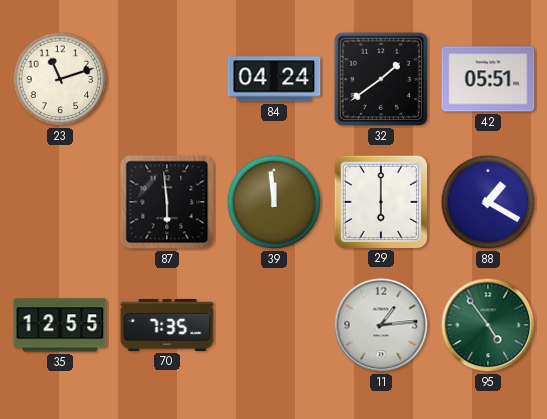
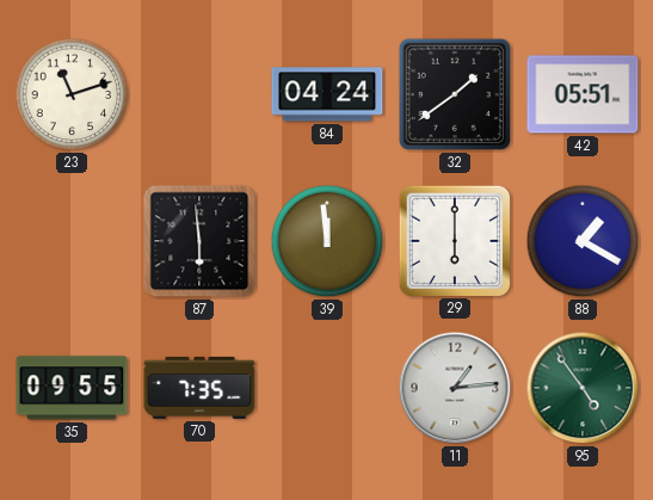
35: 12:55 -> 09:55 (72, 388)
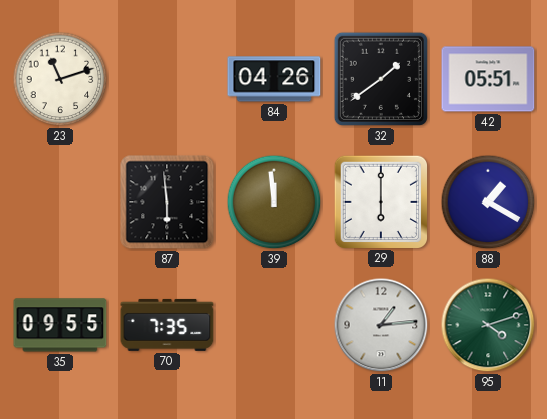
84: 04:24 -> 04:26 (274, 79)
95: 4:54 -> 4:12 (488, 325)
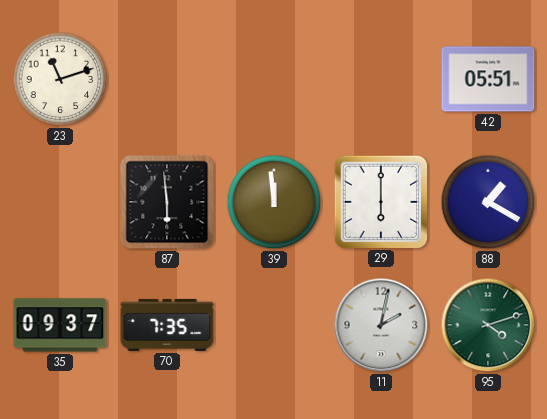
84: 04:26 -> none (274, 79)
32: 1:39 -> none (381, 79)
35: 09:55 -> 09:37 (60, 325)
11: 1:14 -> 2:02 (381, 325)
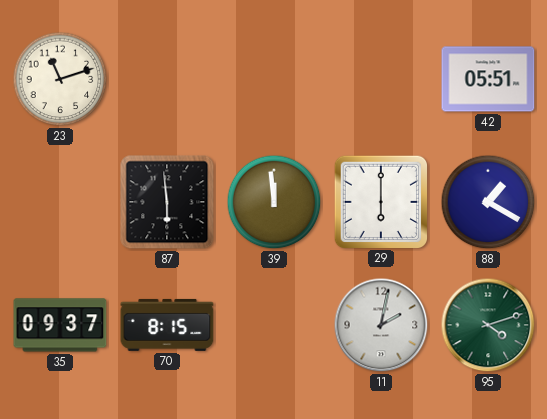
70: 7:35 -> 8:15 (167, 325)
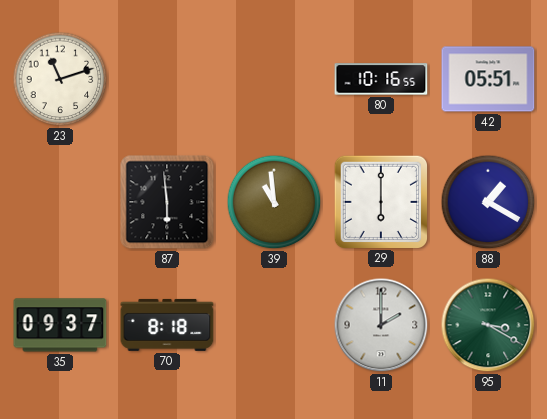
80: none -> 10:16 (381, 79)
39: 11:59 -> 10:59 (274, 202)
70: 8:15 -> 8:18 (167, 325)
11: 2:02 -> 2:00 (381, 325)
95: 4:12 -> 3:20 (488, 325)
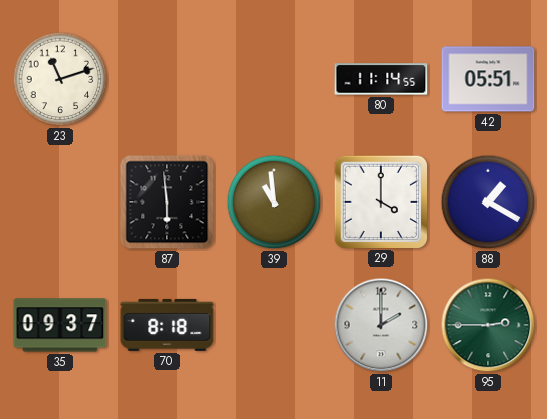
80: 10:16 -> 11:14 (381, 79)
29: 6:00 -> 4:00 (380, 201)
95: 3:20 -> 2:45 (488, 325)
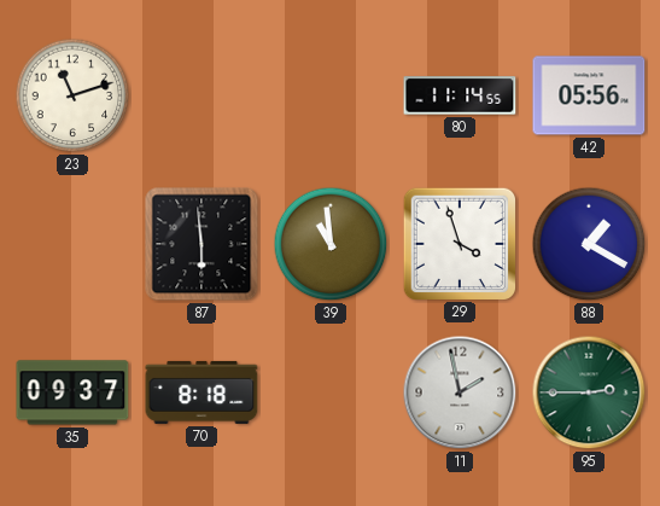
42: 05:51 -> 05:56 (589, 95)
29: 4:00 -> 3:57 (459, 243)
11: 2:00 -> 1:58 (460, 392)
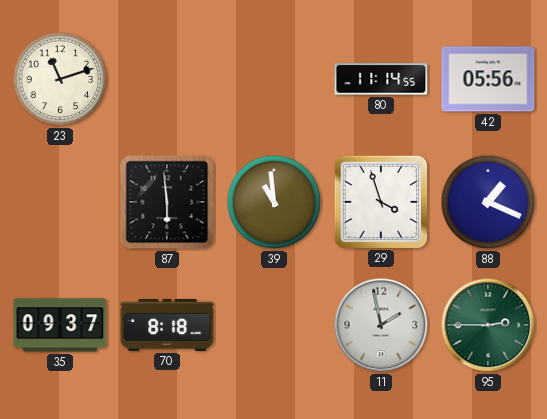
88: 1:20 -> 1:19 (488, 202)
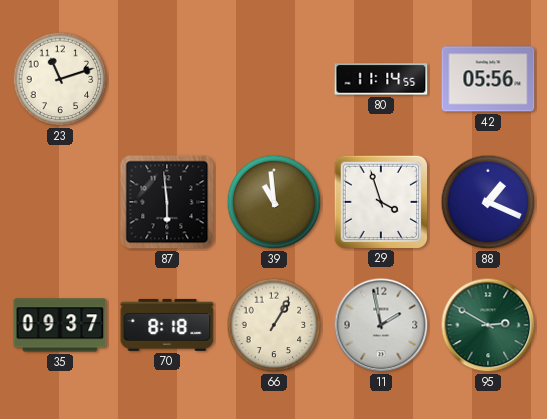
66: none -> 1:05 (274, 325)
95: 2:45 -> 2:50 (488, 325)
